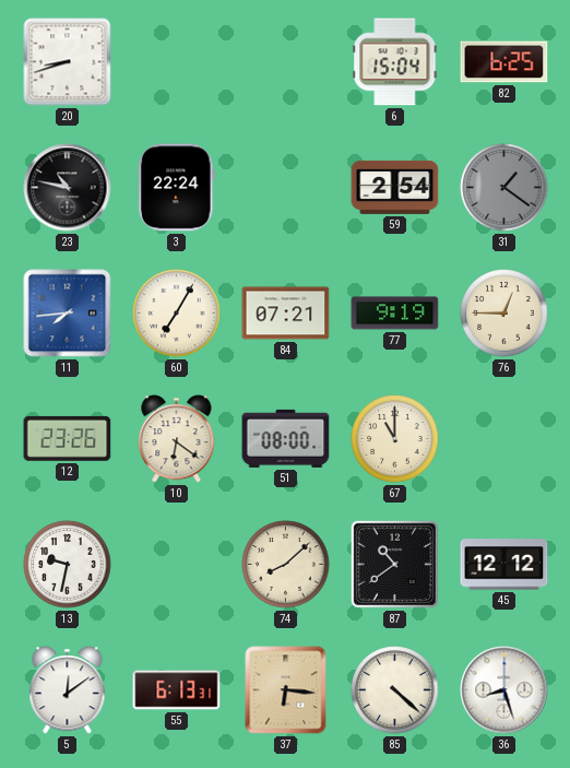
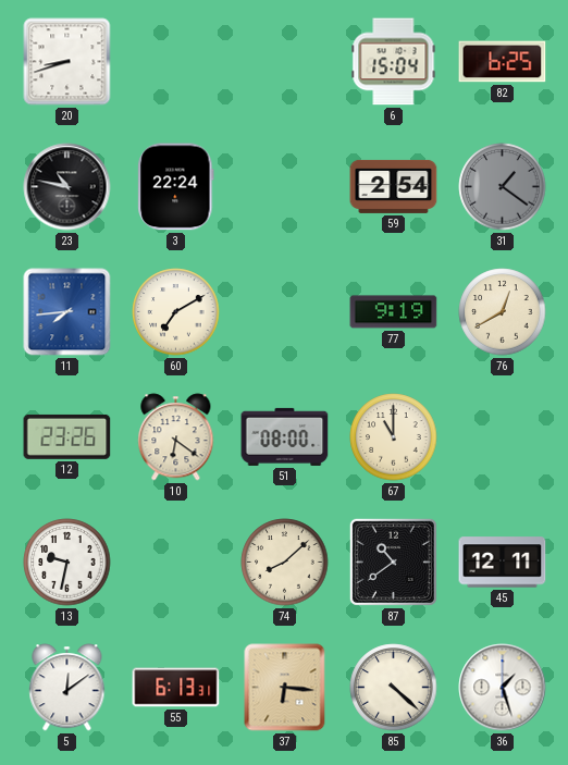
60: 7:05 -> 7:10 (176, 312)
84: 07:21 -> none (286, 314)
76: 12:45 -> 12:40 (503, 312)
45: 12:12 -> 12:11 (503, 563)
36: 8:27 -> 1:27 (503, 688)
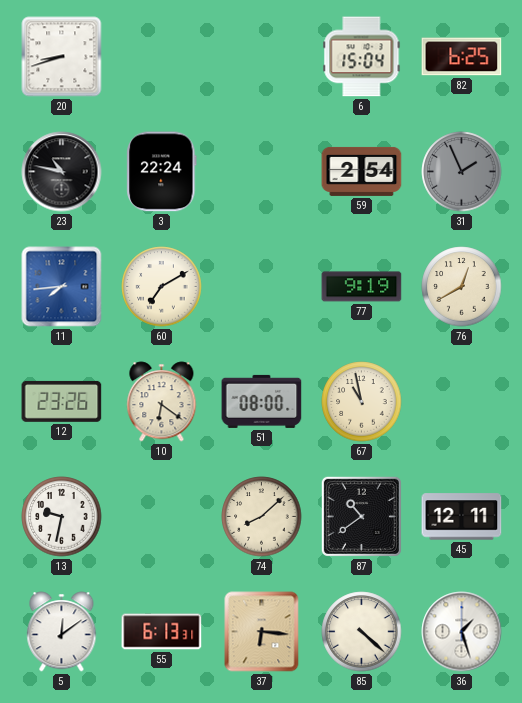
31: 1:21 -> 1:56 (462, 172)
67: 11:00 -> 10:58 (362, 402)
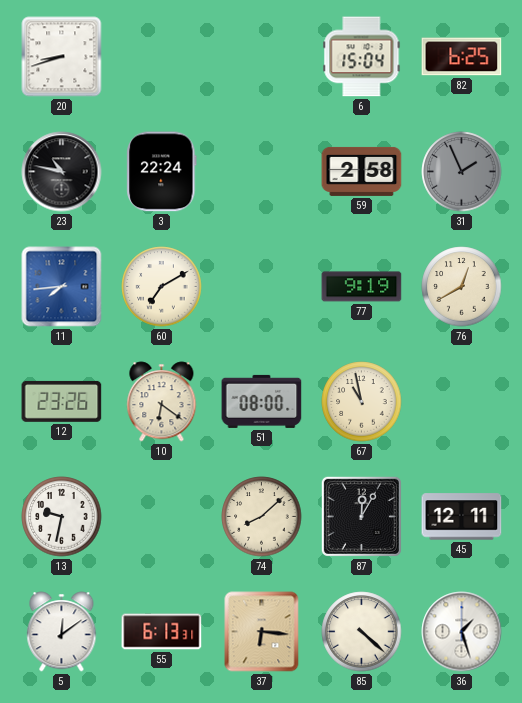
59: 2:54 -> 2:58 (362, 171)
87: 10:39 -> 12:05 (361, 516)
